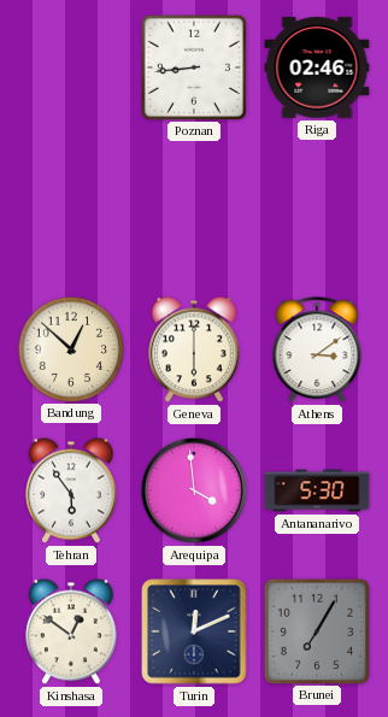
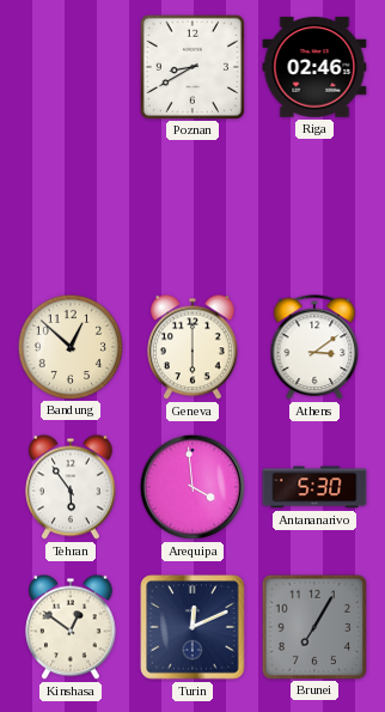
Poznan: 8:44 -> 8:40 (191, 66)
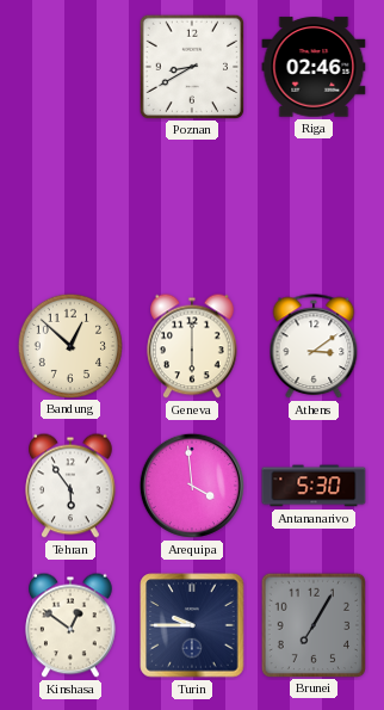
Turin: 12:11 -> 9:45 (192, 625)
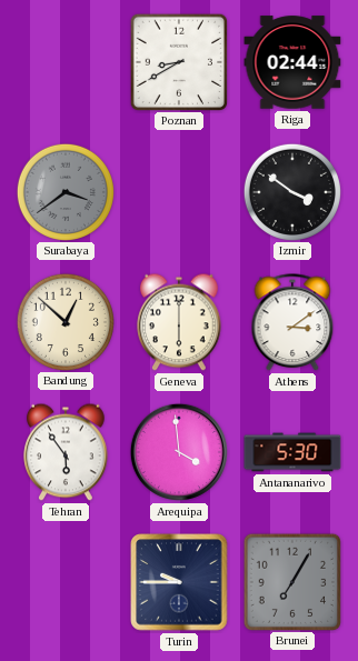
Riga: 02:46 -> 02:44 (292, 62)
Surabaya: none -> 3:39 (64, 191)
Izmir: none -> 3:51 (291, 191)
Kinshasa: 12:51 -> none (70, 625)
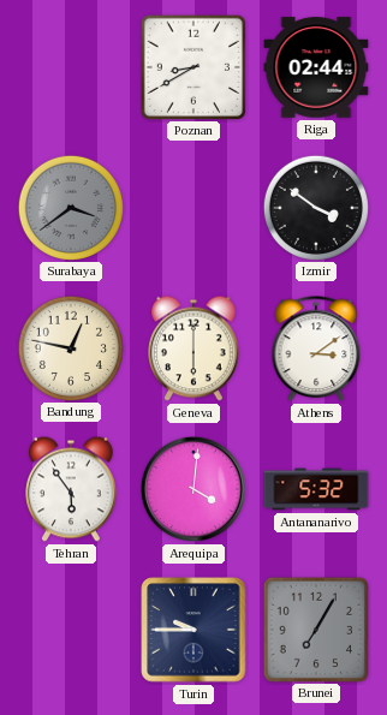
Bandung: 12:52 -> 12:47 (70, 347)
Arequipa: 3:59 -> 4:01 (194, 489)
Antananarivo: 5:30 -> 5:32 (316, 489)
